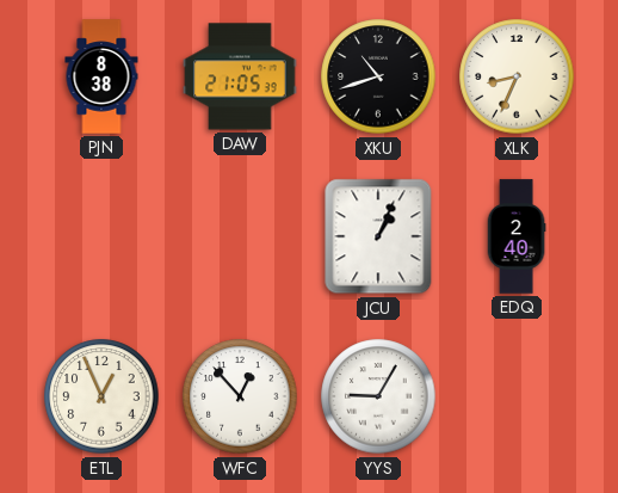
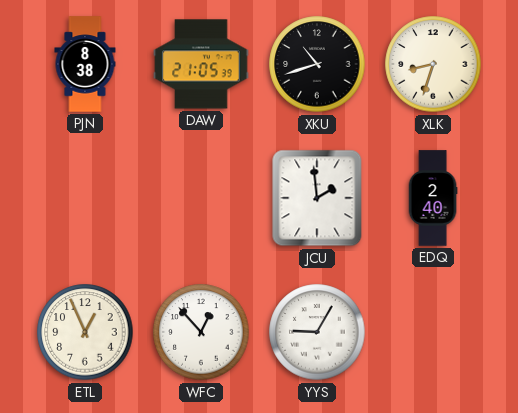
XLK: 8:34 -> 8:33 (433, 64)
JCU: 1:04 -> 1:59 (317, 198)
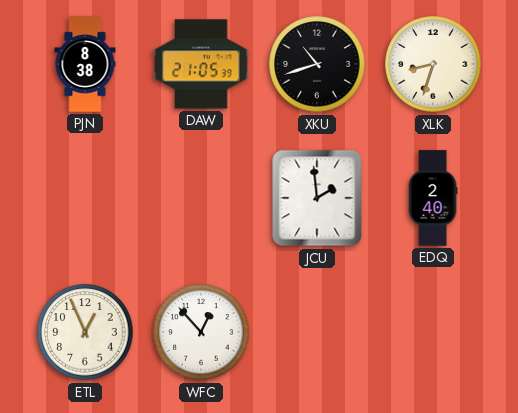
YYS: 9:05 -> none (317, 332)
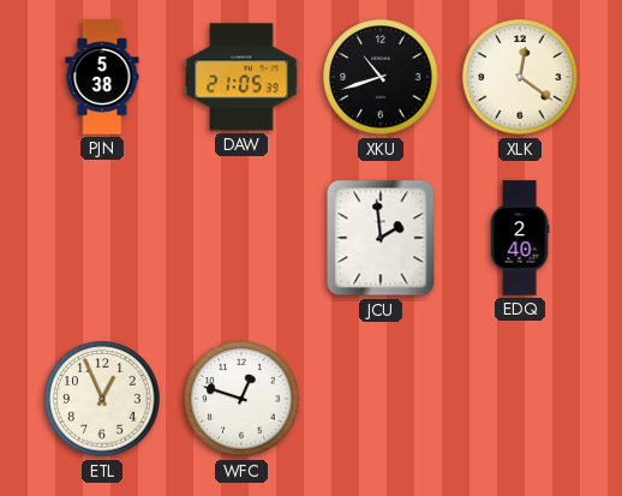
PJN: 8:38 -> 5:38 (102, 77)
XLK: 8:33 -> 12:21 (520, 77)
WFC: 12:53 -> 12:48 (241, 399)
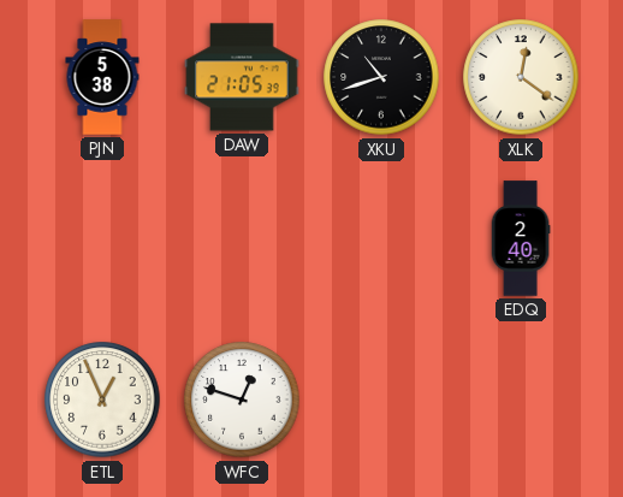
JCU: 1:59 -> none (381, 238)
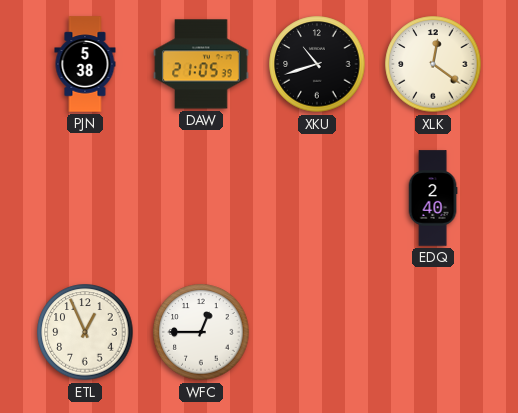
WFC: 12:48 -> 12:45 (201, 332)
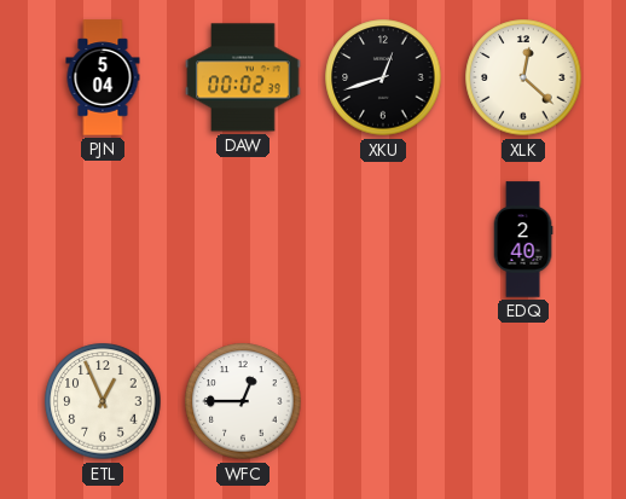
PJN: 5:38 -> 5:04 (103, 77)
DAW: 21:05 -> 00:02 (243, 77)
XKU: 10:42 -> 12:42 (383, 77)
XLK: 12:21 -> 12:22 (523, 77)
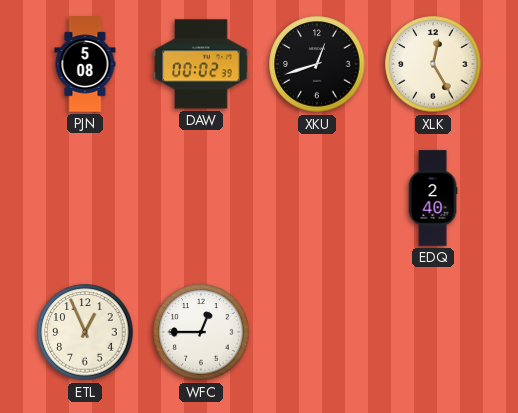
PJN: 5:04 -> 5:08 (85, 64)
XLK: 12:22 -> 12:25 (433, 64)
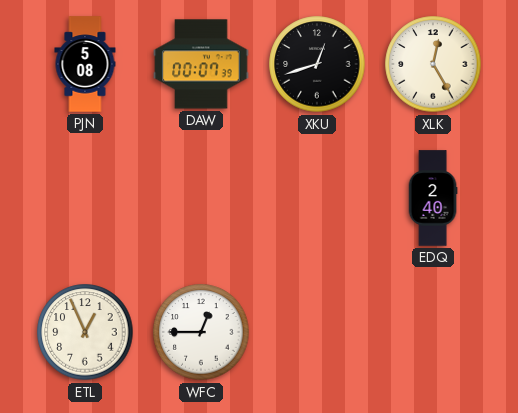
DAW: 00:02 -> 00:07 (201, 64)
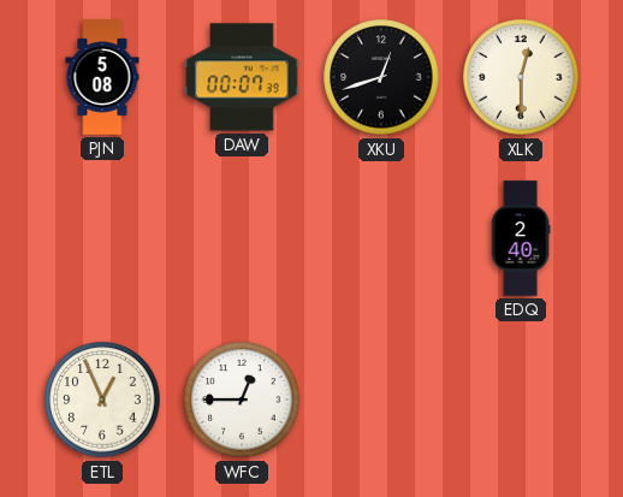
XLK: 12:25 -> 12:30 (521, 77)
